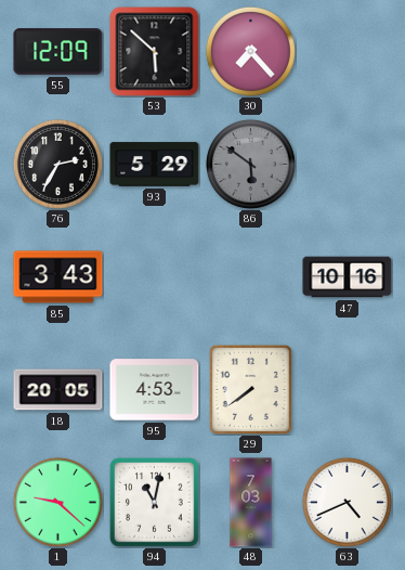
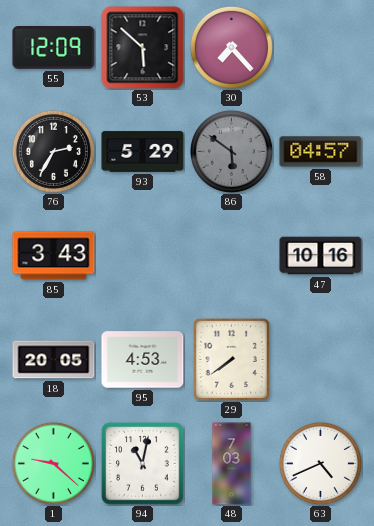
58: none -> 04:57 (321, 152)
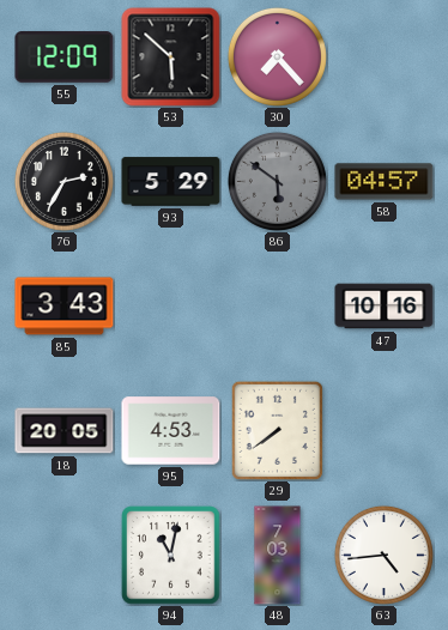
1: 9:22 -> none (53, 463)
63: 4:41 -> 4:44 (383, 555)
